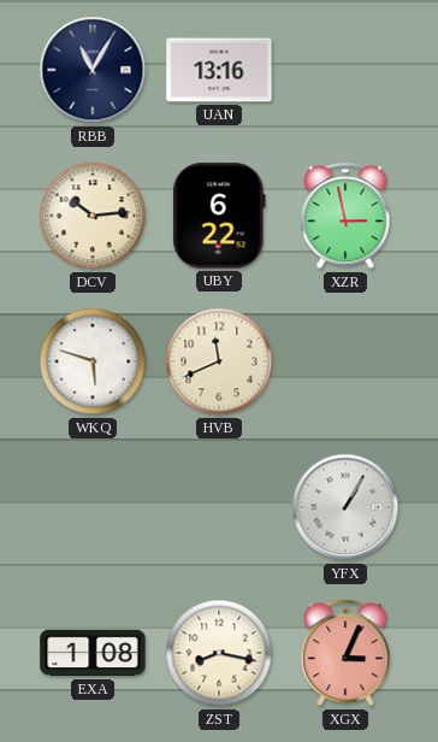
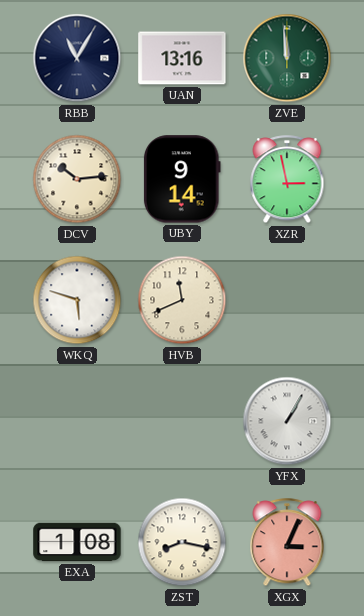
ZVE: none -> 11:59 (287, 58)
UBY: 6:22 -> 9:14 (182, 179)
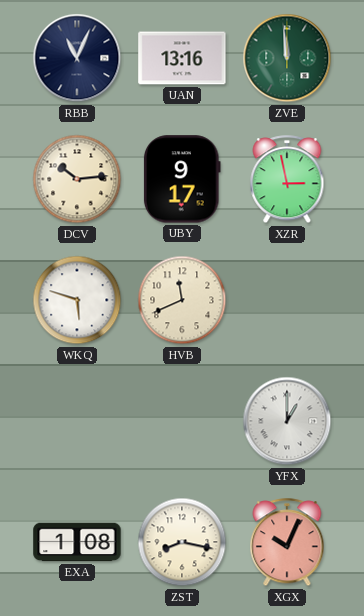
RBB: 11:05 -> 11:04 (77, 58)
UBY: 9:14 -> 9:17 (182, 179)
YFX: 1:05 -> 1:00 (287, 421)
XGX: 3:04 -> 10:04 (287, 543)
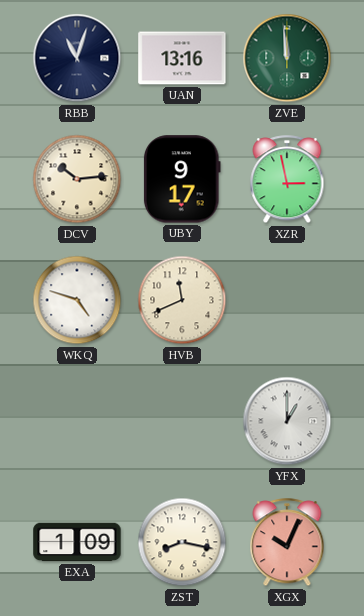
RBB: 11:04 -> 11:03 (77, 58)
WKQ: 5:48 -> 4:48 (77, 300)
EXA: 1:08 -> 1:09 (77, 542)
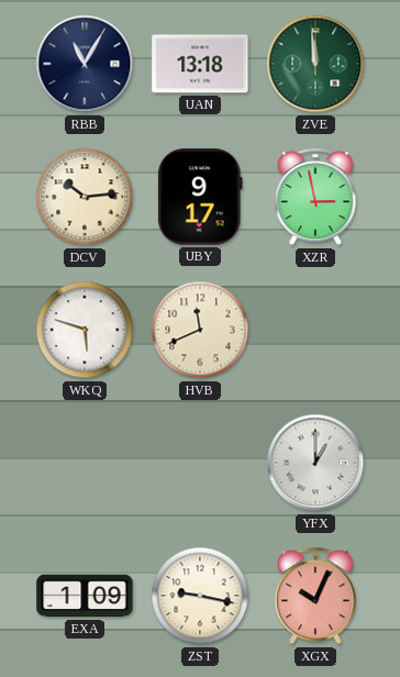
RBB: 11:03 -> 11:05 (85, 64)
UAN: 13:16 -> 13:18 (200, 64)
WKQ: 4:48 -> 5:48 (85, 330)
ZST: 8:17 -> 9:17 (200, 596)
